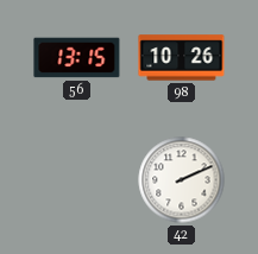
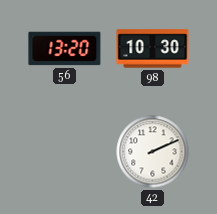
56: 13:15 -> 13:20 (65, 49)
98: 10:26 -> 10:30 (153, 49)
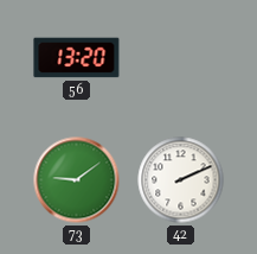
98: 10:30 -> none (153, 49)
73: none -> 9:09 (77, 180)
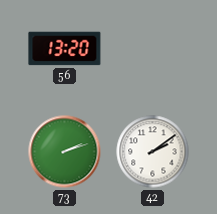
73: 9:09 -> 2:12 (65, 152)
42: 2:11 -> 2:09 (153, 152)
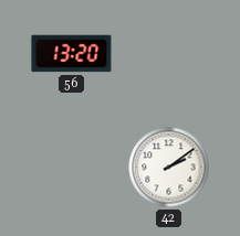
73: 2:12 -> none (65, 152)
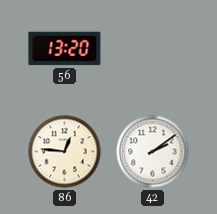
86: none -> 12:46 (65, 152)
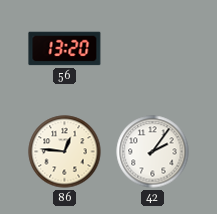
42: 2:09 -> 2:06 (153, 152)
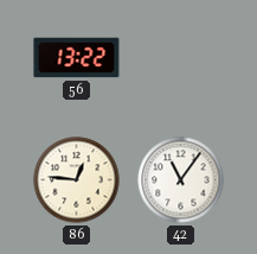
56: 13:20 -> 13:22 (77, 58)
42: 2:06 -> 11:06 (181, 180)
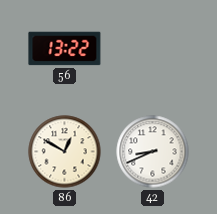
86: 12:46 -> 12:50 (65, 152)
42: 11:06 -> 8:41 (153, 152)
